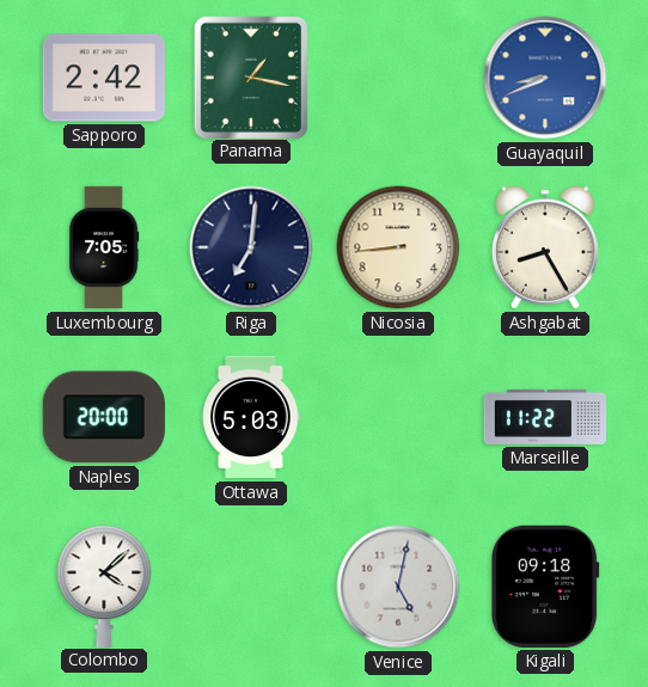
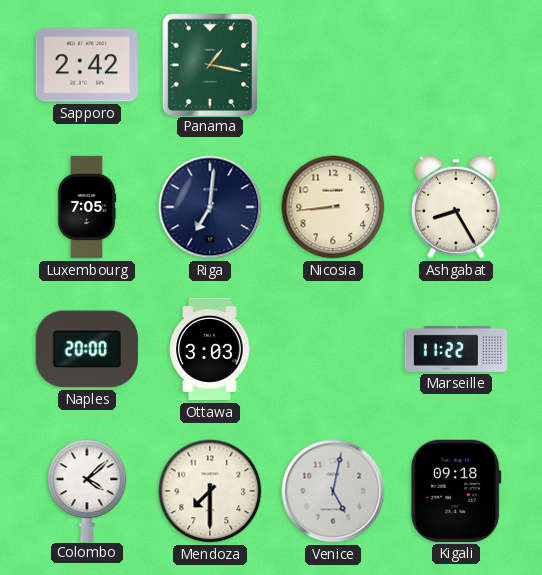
Guayaquil: 8:41 -> none (545, 78)
Ottawa: 5:03 -> 3:03 (210, 349)
Mendoza: none -> 7:30 (210, 491)
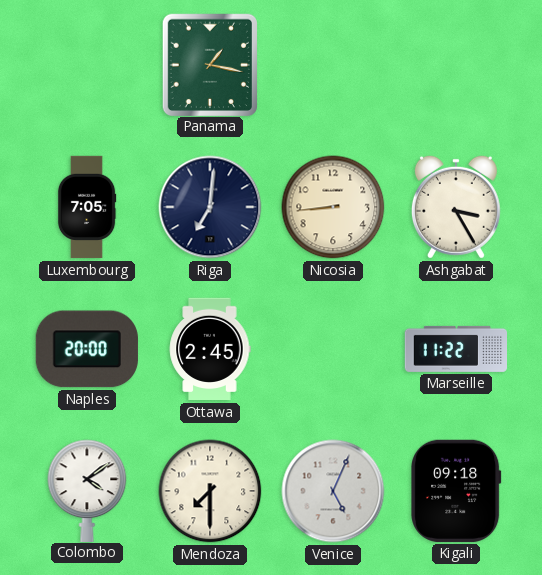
Sapporo: 2:42 -> none (86, 65)
Ashgabat: 8:25 -> 3:25 (456, 207)
Ottawa: 3:03 -> 2:45 (210, 349)
Colombo: 4:08 -> 4:09 (87, 490)
Venice: 5:02 -> 5:04 (333, 491)
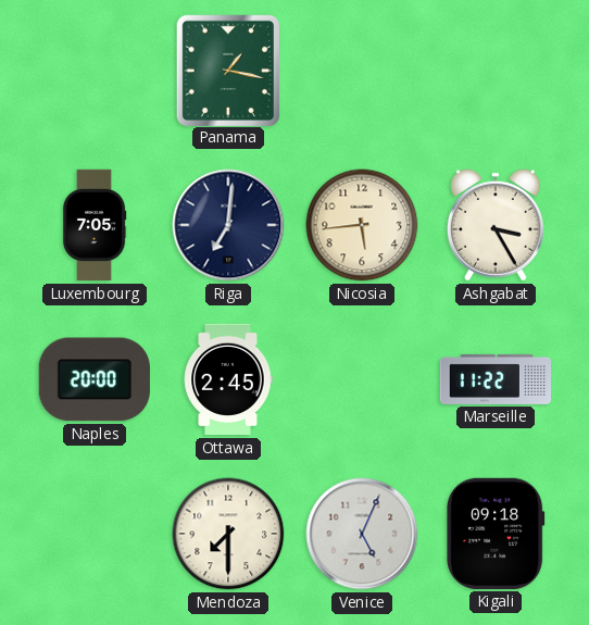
Nicosia: 8:44 -> 5:44 (362, 225)
Colombo: 4:09 -> none (87, 490)
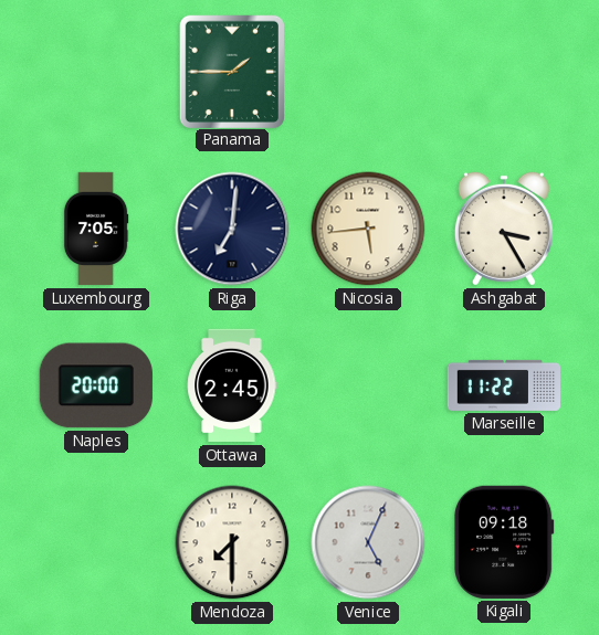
Panama: 1:17 -> 1:45 (232, 71)
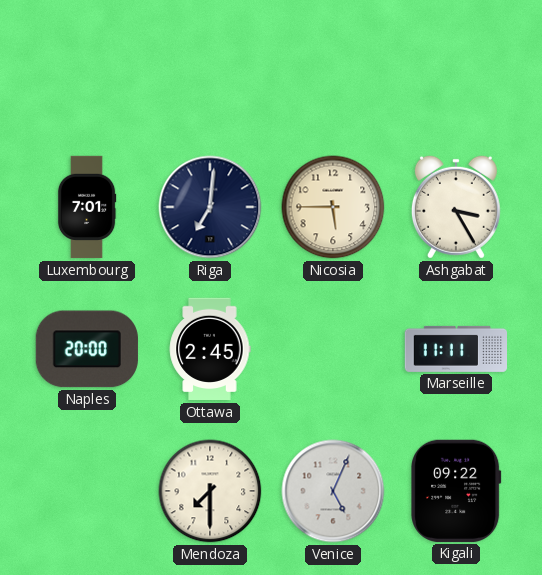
Panama: 1:45 -> none (232, 71)
Luxembourg: 7:05 -> 7:01 (87, 207)
Nicosia: 5:44 -> 5:45 (333, 207)
Marseille: 11:22 -> 11:11 (455, 349)
Kigali: 09:18 -> 09:22 (456, 491)
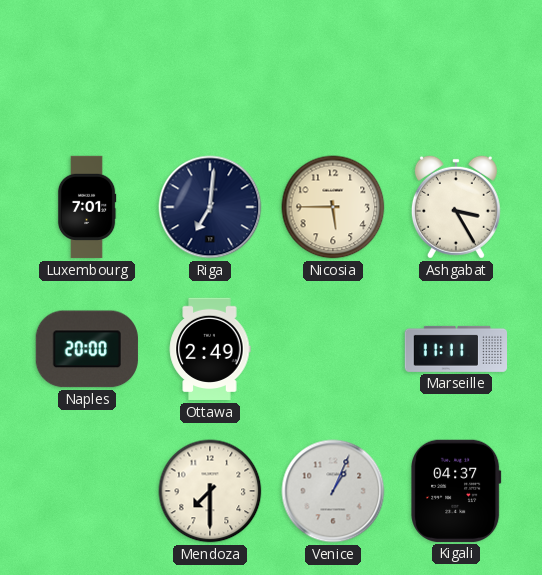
Ottawa: 2:45 -> 2:49 (210, 349)
Venice: 5:04 -> 1:04 (333, 491)
Kigali: 09:22 -> 04:37 (456, 491)
